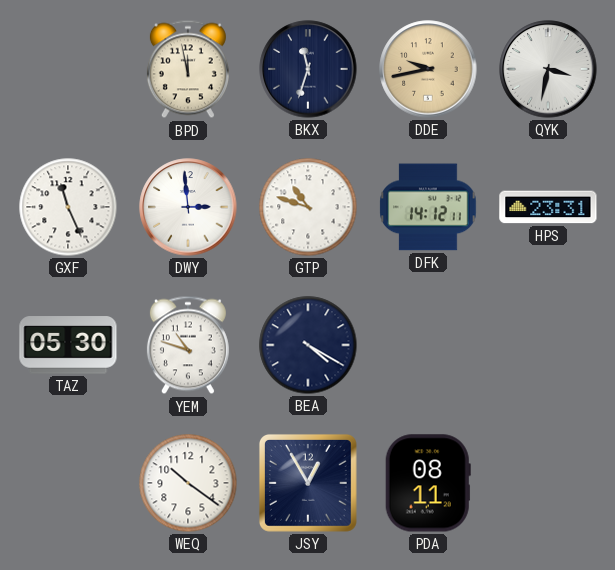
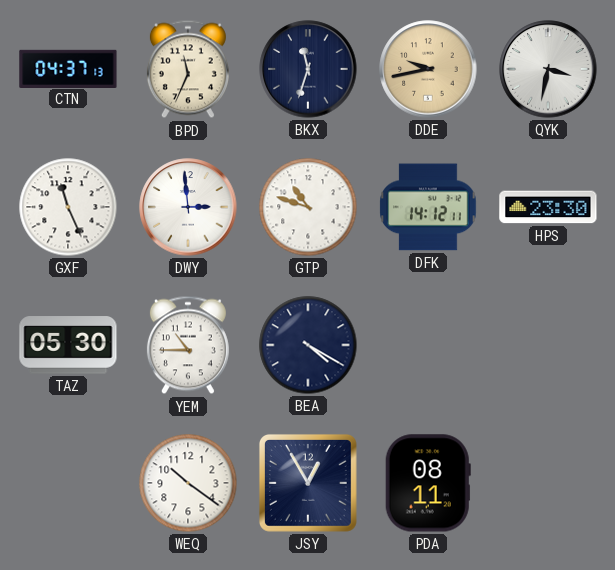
CTN: none -> 04:37 (68, 68)
BPD: 11:58 -> 11:34 (188, 69)
HPS: 23:31 -> 23:30 (548, 207)
YEM: 10:48 -> 10:45 (188, 345)
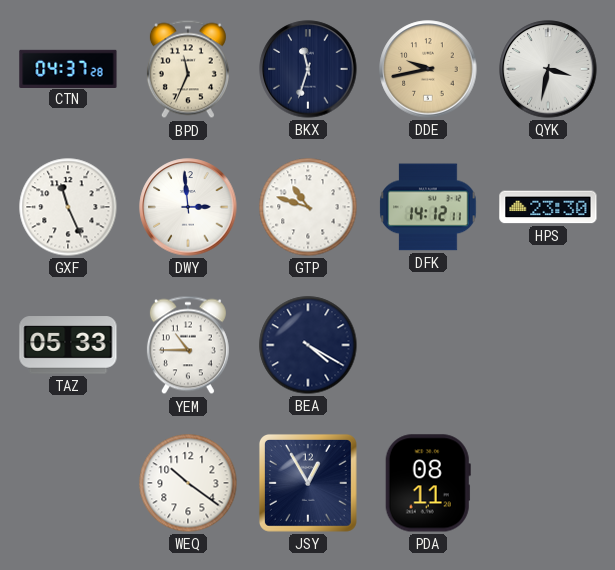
CTN: 04:37:13 -> 04:37:28 (68, 68)
TAZ: 05:30 -> 05:33 (68, 345)
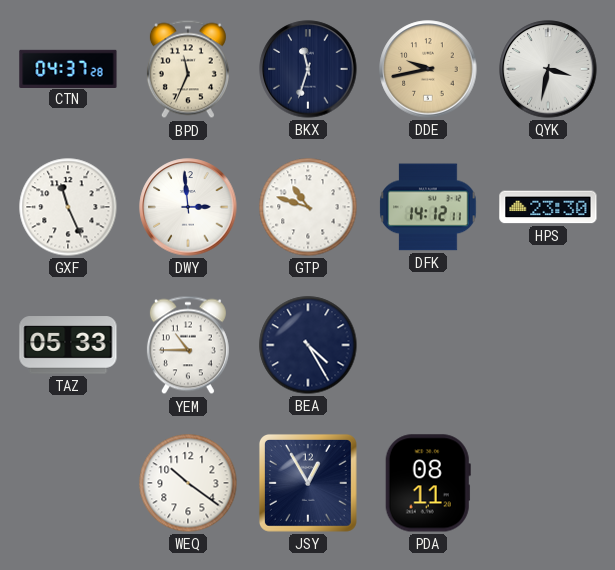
BEA: 4:20 -> 4:25 (308, 345)
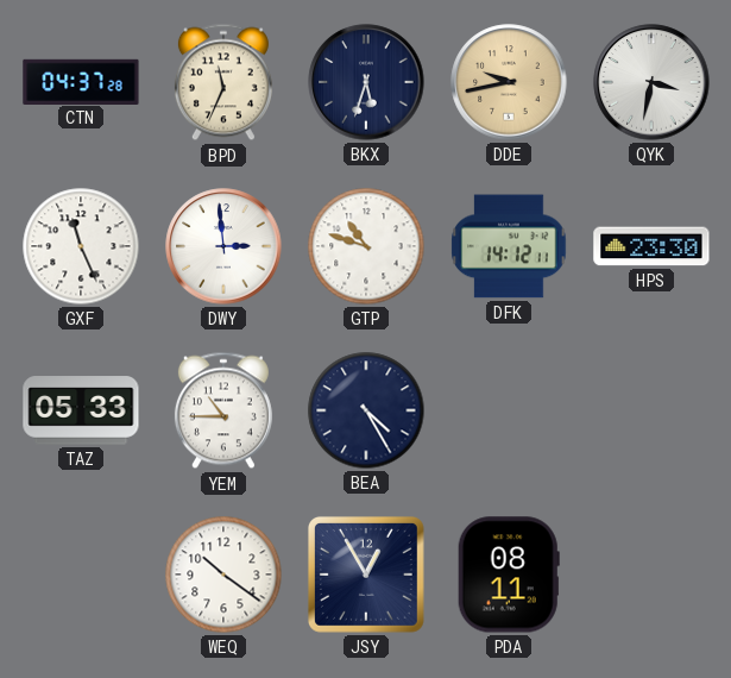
BKX: 11:33 -> 5:33 (366, 82)
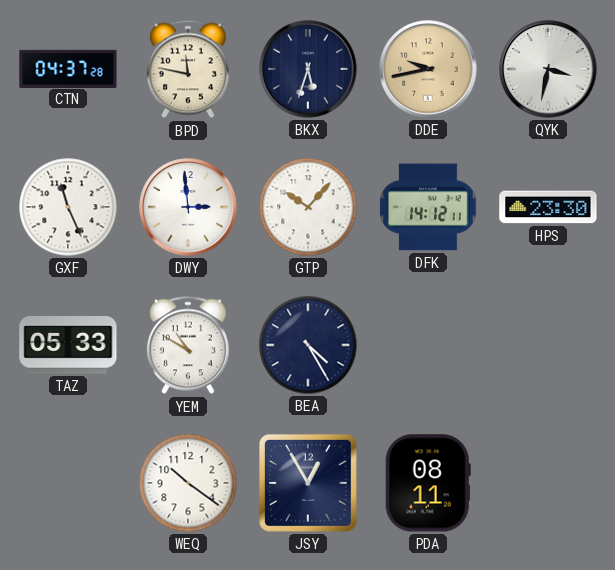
BPD: 11:34 -> 11:47 (188, 69)
GTP: 10:48 -> 10:07 (308, 207)
YEM: 10:45 -> 10:50 (188, 345)
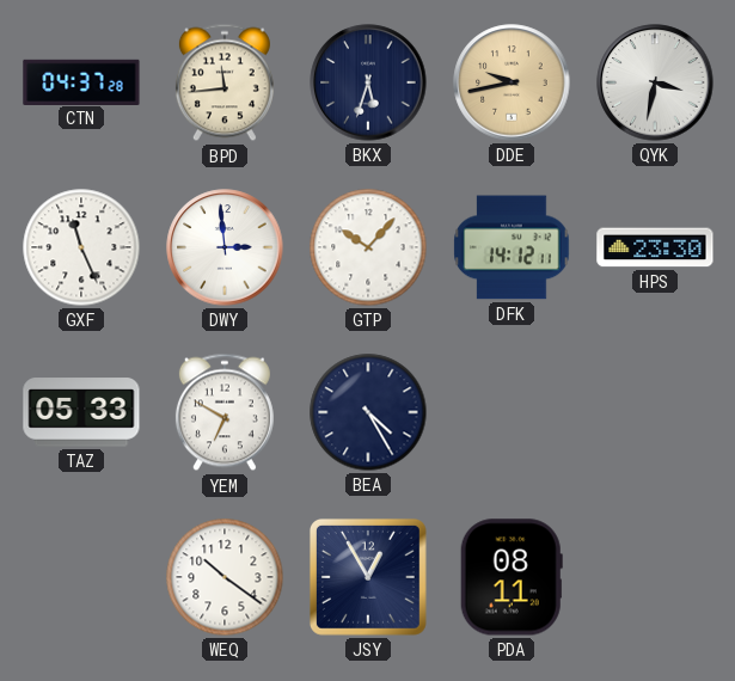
BPD: 11:47 -> 11:44 (225, 82)
YEM: 10:50 -> 6:50 (225, 412)
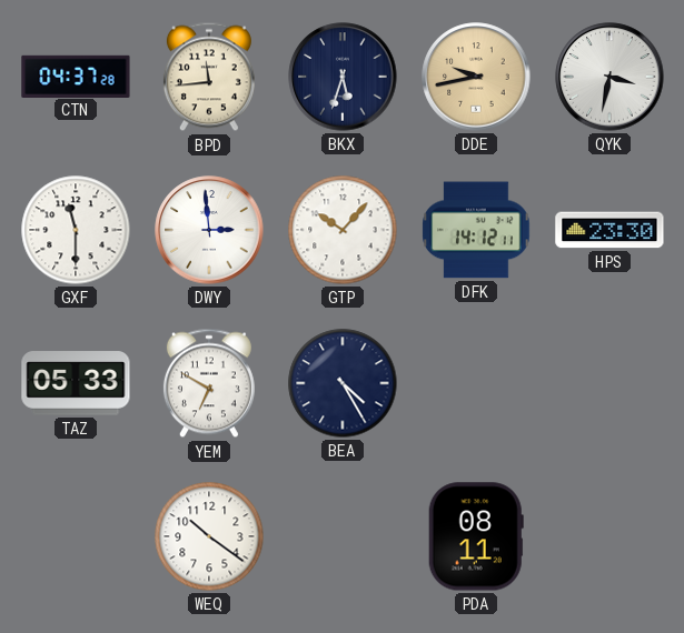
GXF: 11:26 -> 11:30 (76, 230)
JSY: 12:55 -> none (368, 577)
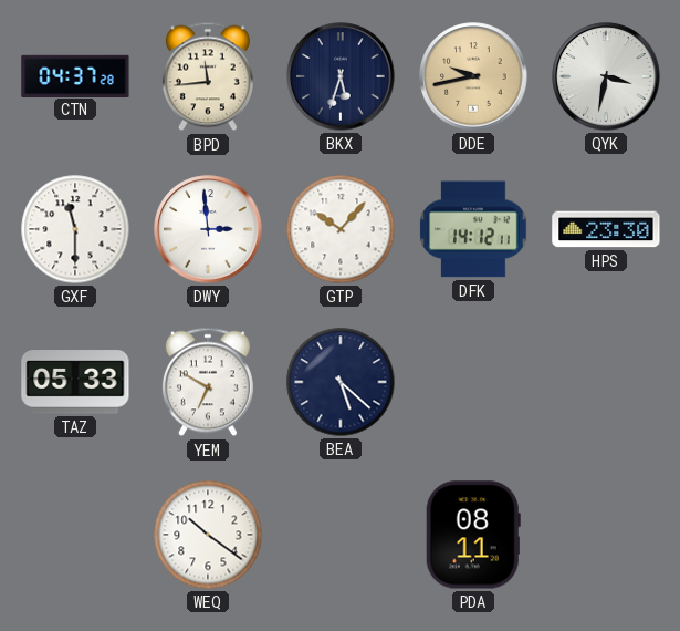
BEA: 4:25 -> 5:22 (341, 382)
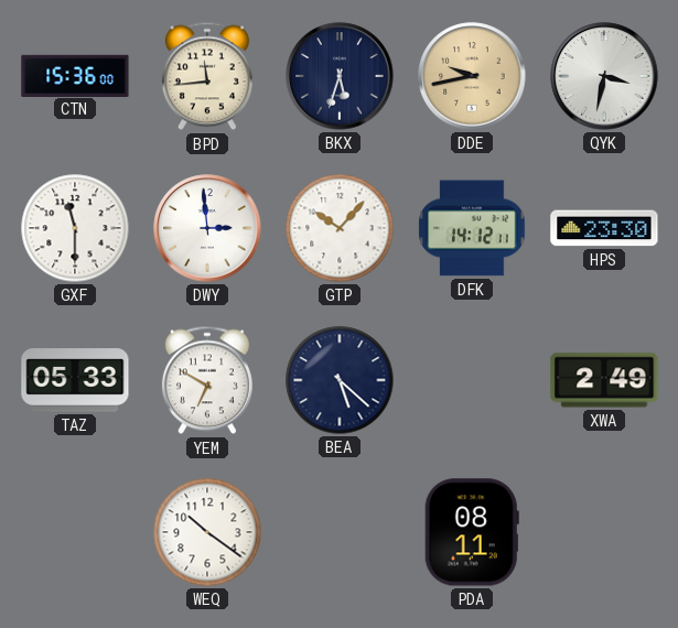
CTN: 04:37 -> 15:36 (75, 75)
XWA: none -> 2:49 (604, 380)
